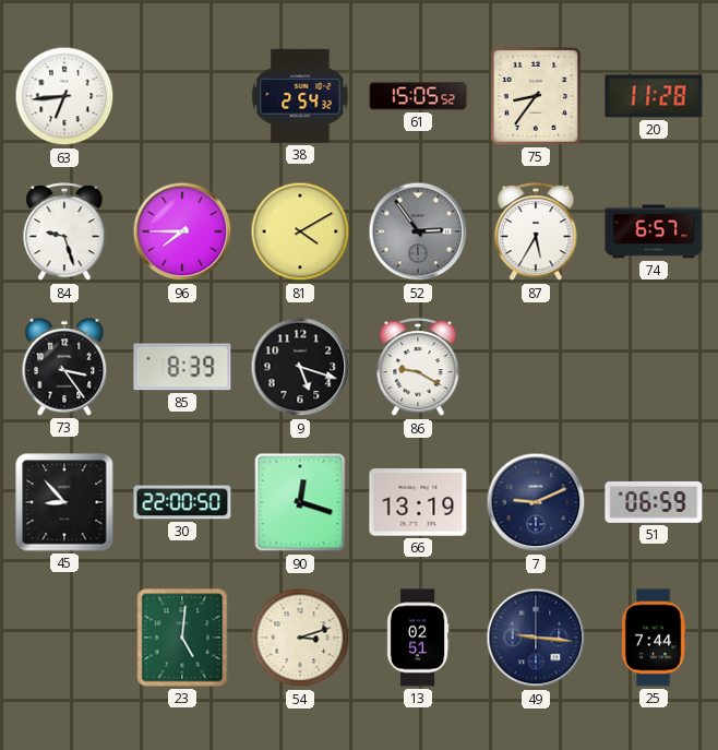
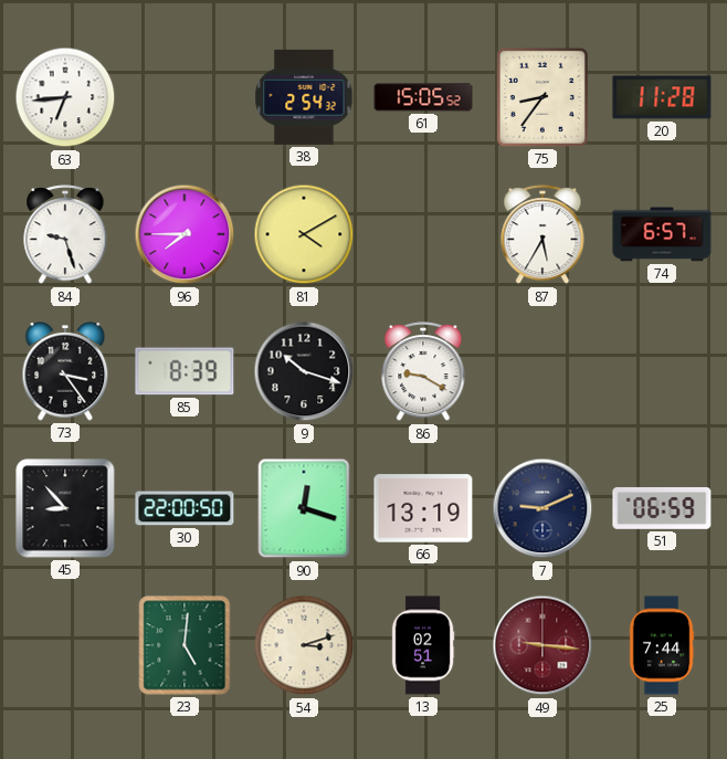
52: 2:54 -> none (418, 231)
9: 5:18 -> 10:18 (304, 371)
49 dial: navy -> burgundy (542, 645)
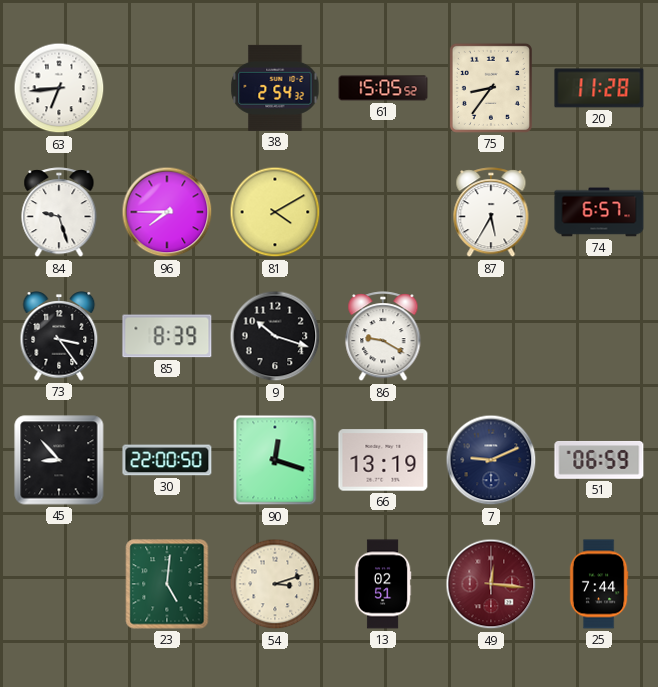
49: 9:16 -> 12:16 (491, 584)
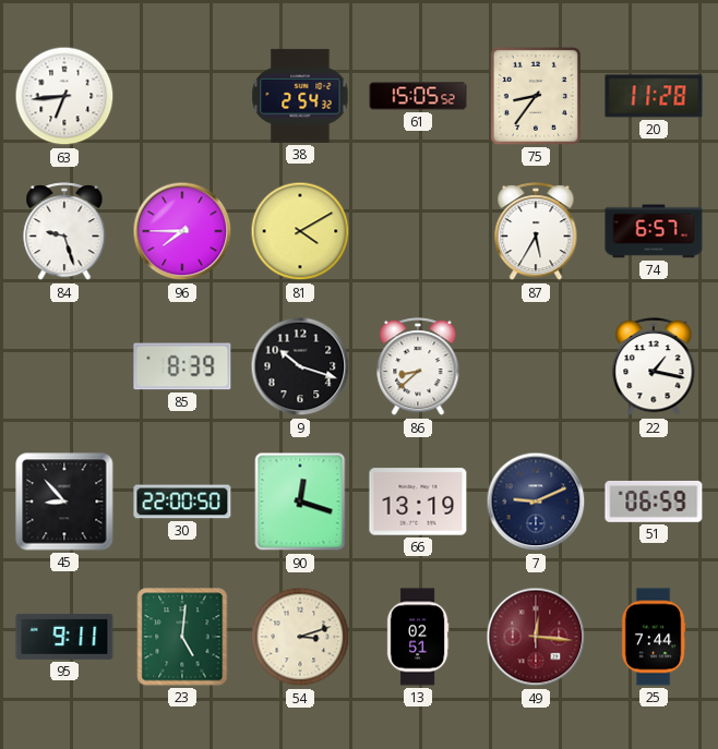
73: 3:24 -> none (59, 336)
86: 9:20 -> 8:38 (418, 367)
22: none -> 1:17 (654, 367)
95: none -> 9:11 (64, 637)
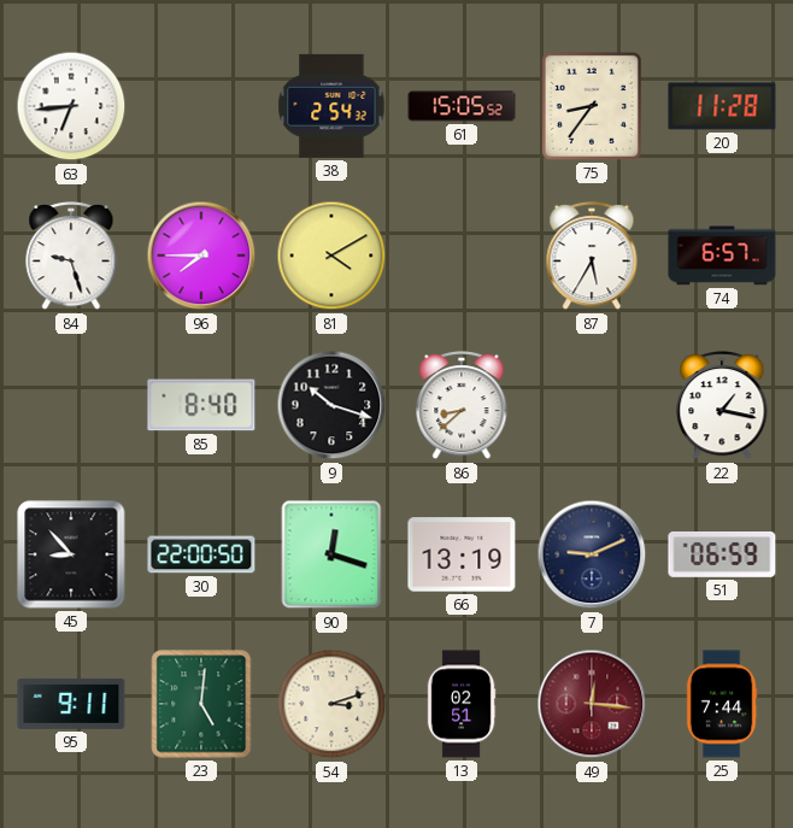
85: 8:39 -> 8:40 (201, 405)
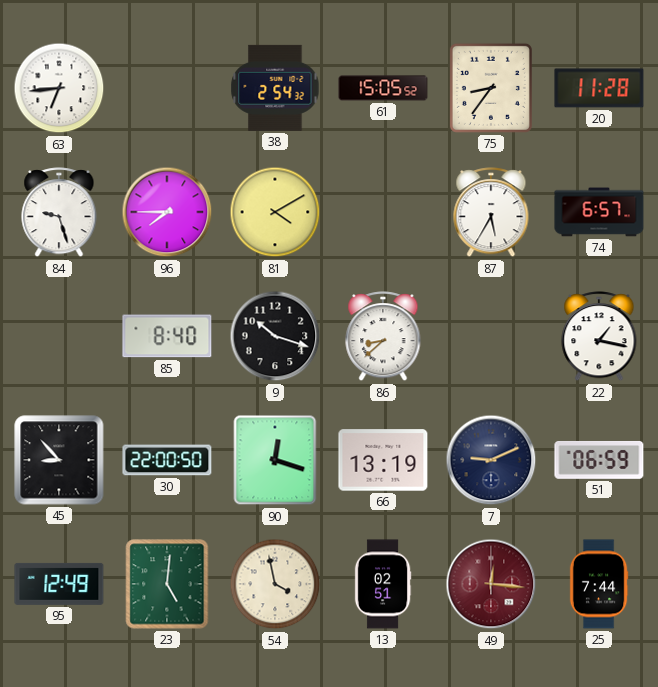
95: 9:11 -> 12:49 (59, 584)
54: 3:12 -> 3:58 (275, 584)
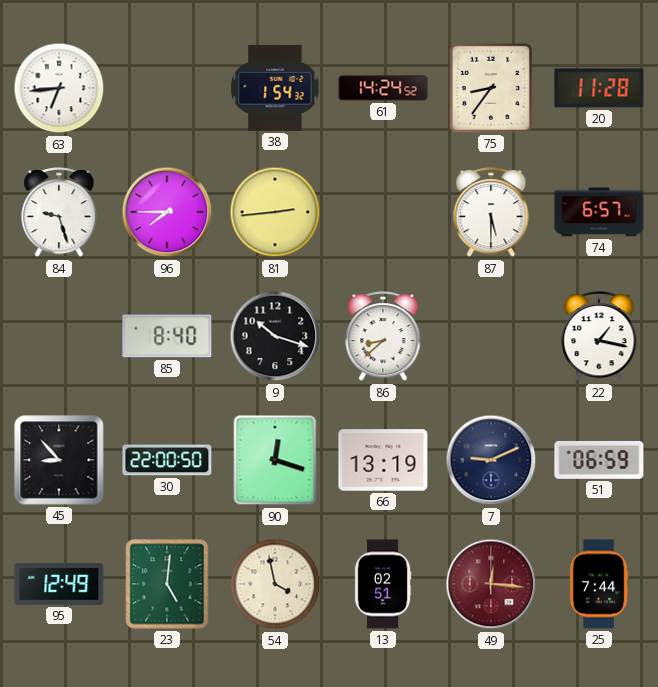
38: 2:54 -> 1:54 (275, 88)
61: 15:05 -> 14:24 (383, 88)
81: 4:10 -> 2:44 (275, 212)
87: 5:35 -> 5:30 (491, 213)
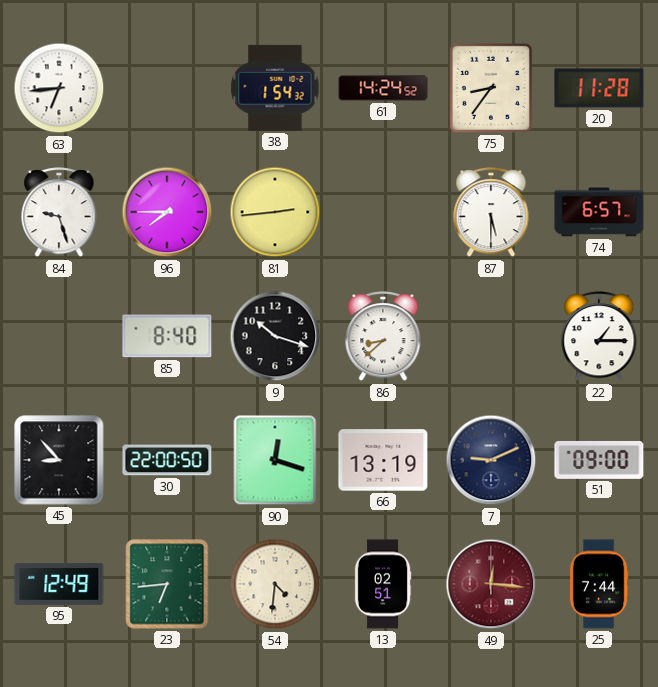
22: 1:17 -> 1:15 (599, 337)
51: 06:59 -> 09:00 (599, 460)
23: 5:01 -> 6:44 (167, 584)
54: 3:58 -> 4:31 (275, 584)
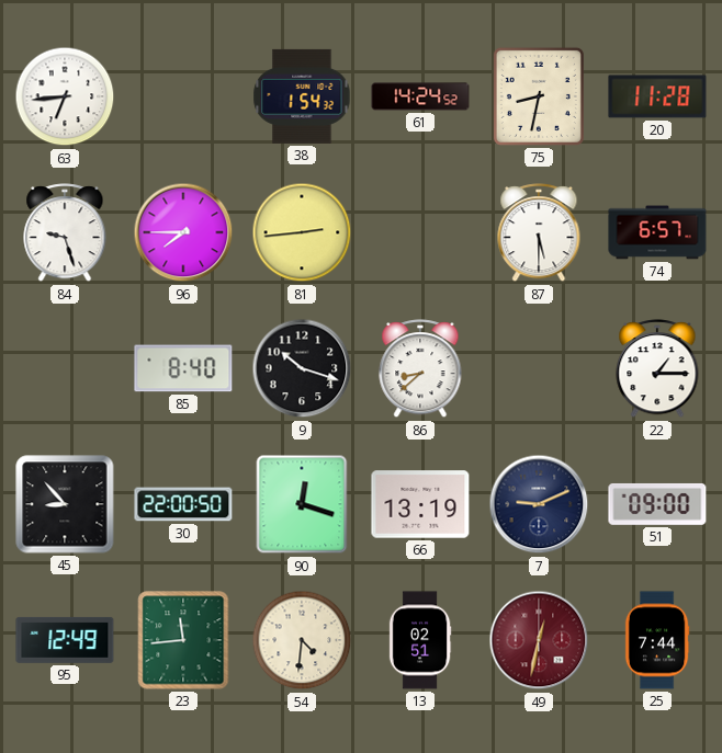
75: 8:36 -> 8:32 (539, 96)
23: 6:44 -> 11:44 (183, 640)
49: 12:16 -> 12:32 (539, 640)
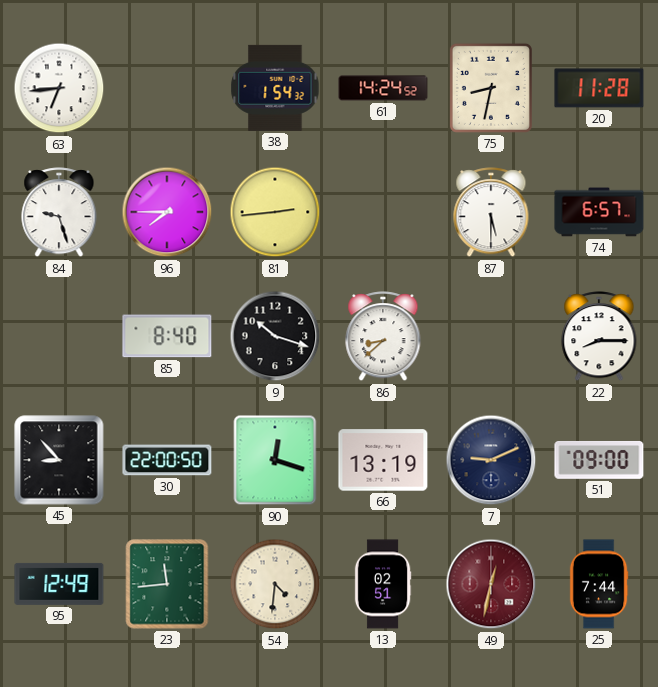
22: 1:15 -> 8:15 (599, 337)
